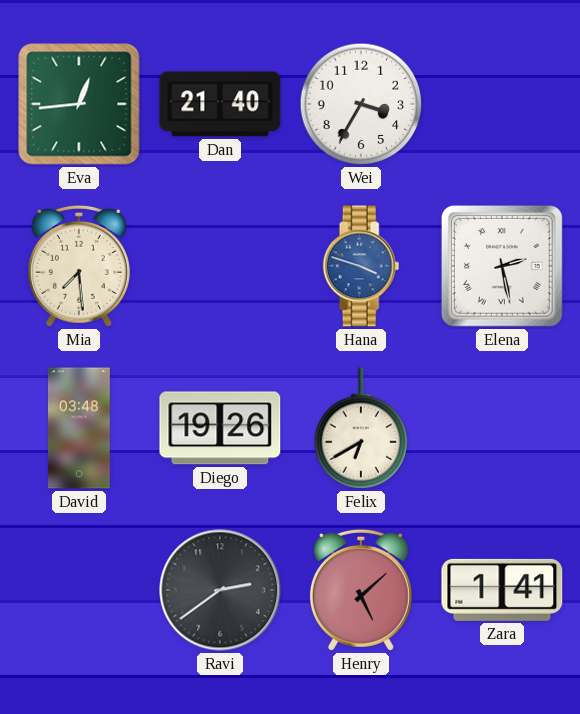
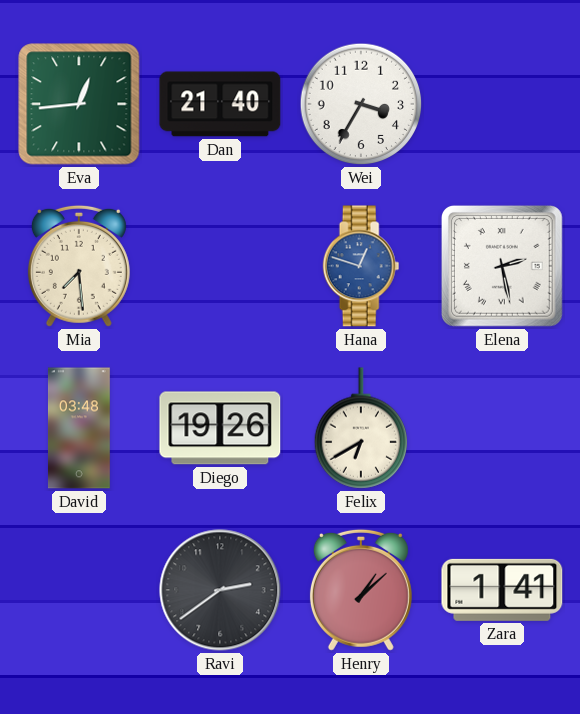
Hana: 3:48 -> 12:48 (361, 266)
Henry: 5:08 -> 1:08 (361, 590)
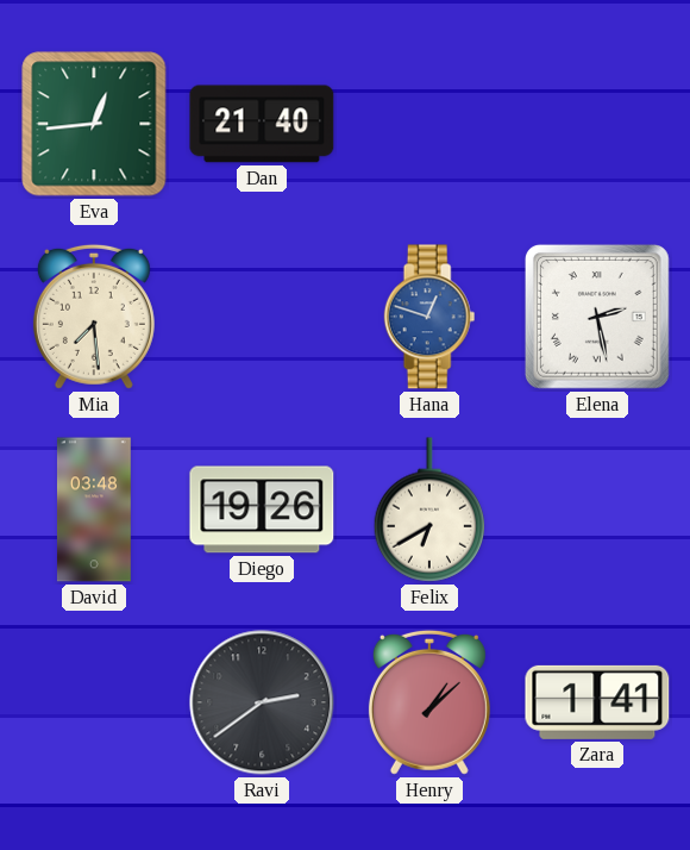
Wei: 3:35 -> none (361, 104)
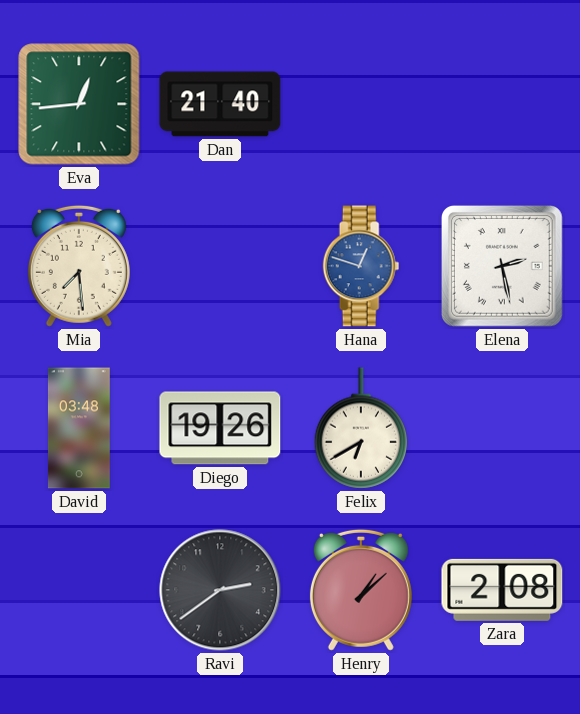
Zara: 1:41 -> 2:08 (502, 590)
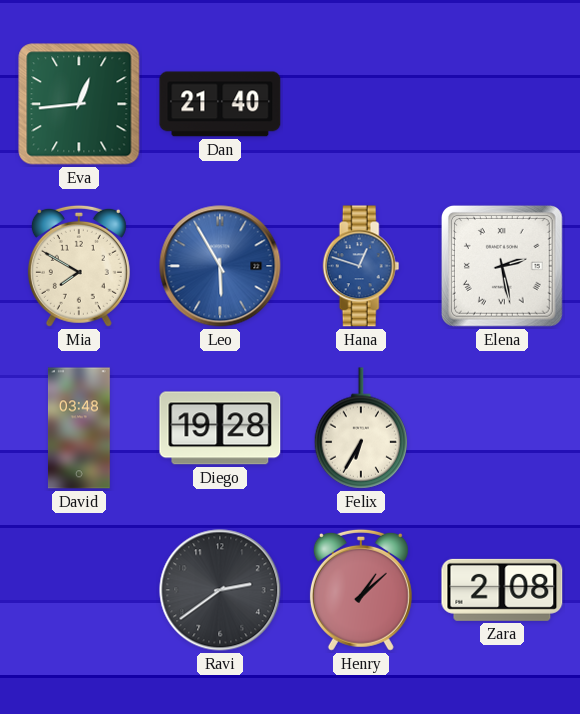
Mia: 7:29 -> 7:50 (79, 266)
Leo: none -> 5:55 (220, 266)
Diego: 19:26 -> 19:28 (220, 428)
Felix: 6:40 -> 6:35 (360, 428)
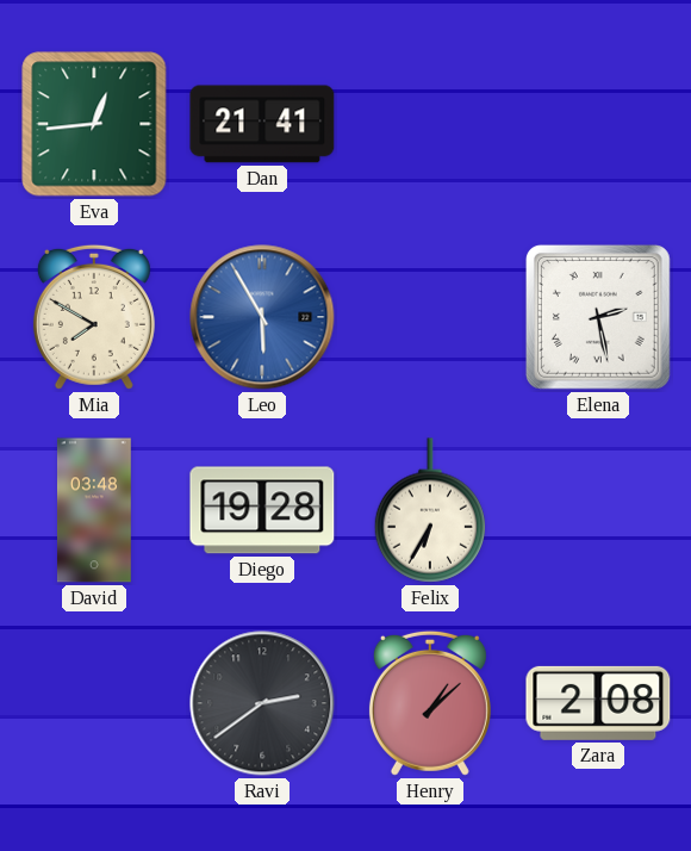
Dan: 21:40 -> 21:41 (262, 124)
Hana: 12:48 -> none (361, 266)
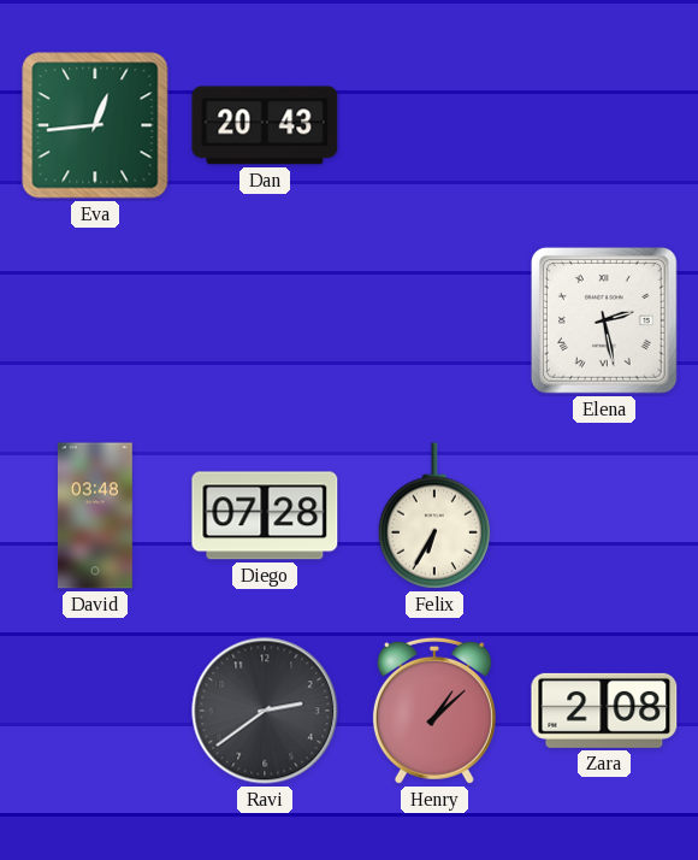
Dan: 21:41 -> 20:43 (265, 125)
Mia: 7:50 -> none (94, 317)
Leo: 5:55 -> none (262, 317)
Diego: 19:28 -> 07:28 (265, 516)
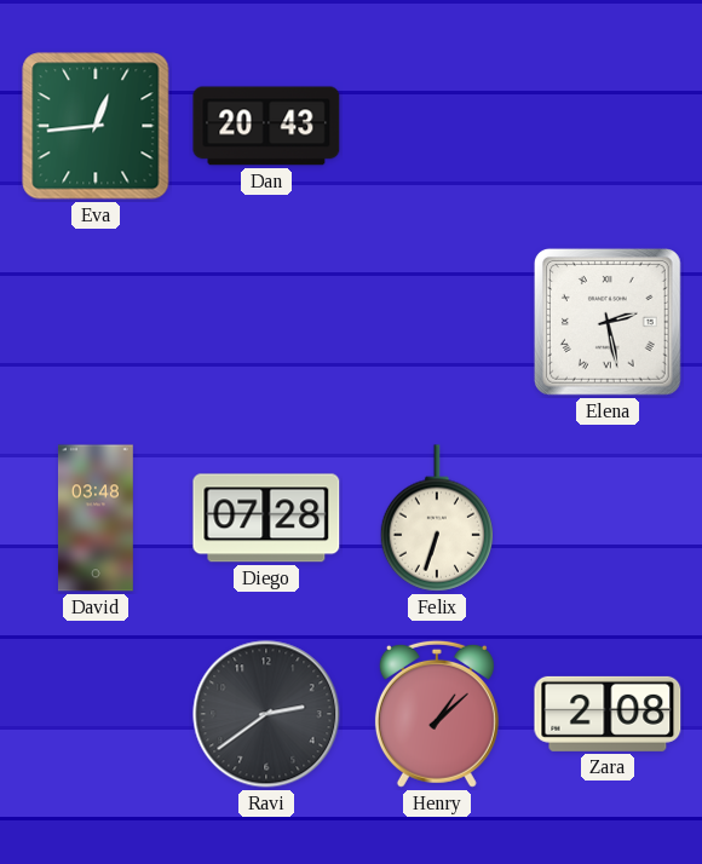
Felix: 6:35 -> 6:33 (436, 518)
